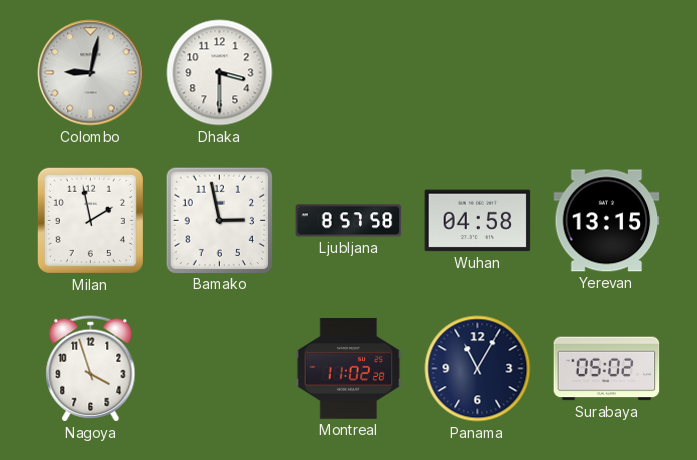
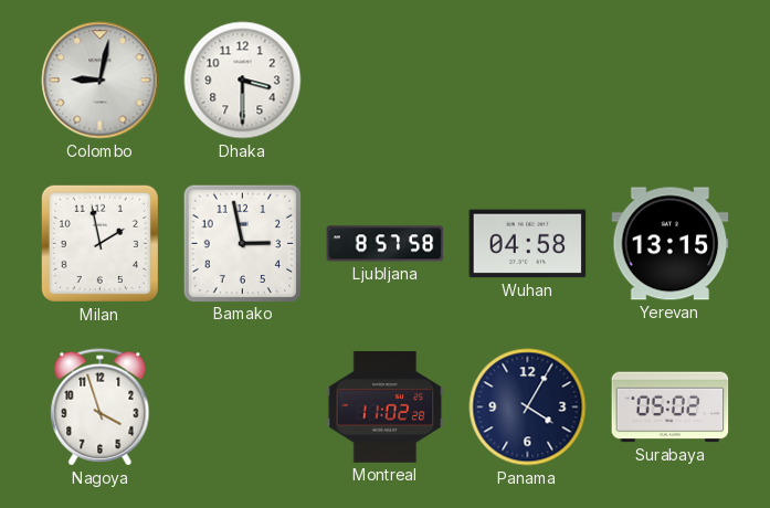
Panama: 11:05 -> 4:05 (528, 408)
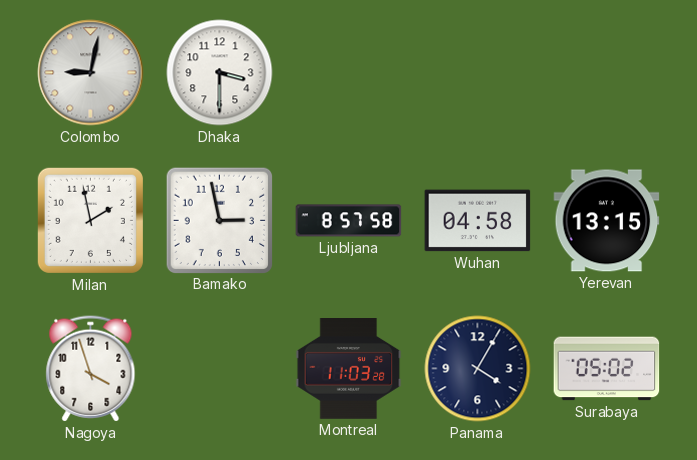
Montreal: 11:02 -> 11:03 (349, 369)
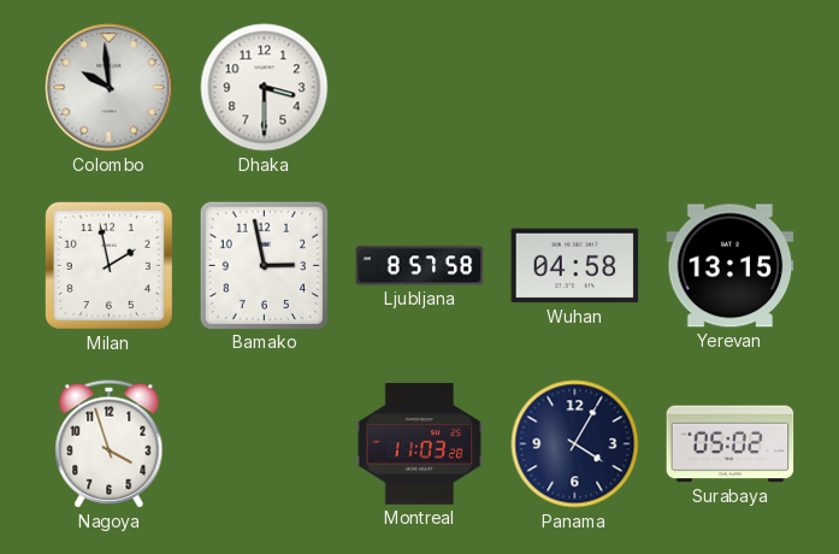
Colombo: 9:02 -> 9:59 (110, 88)
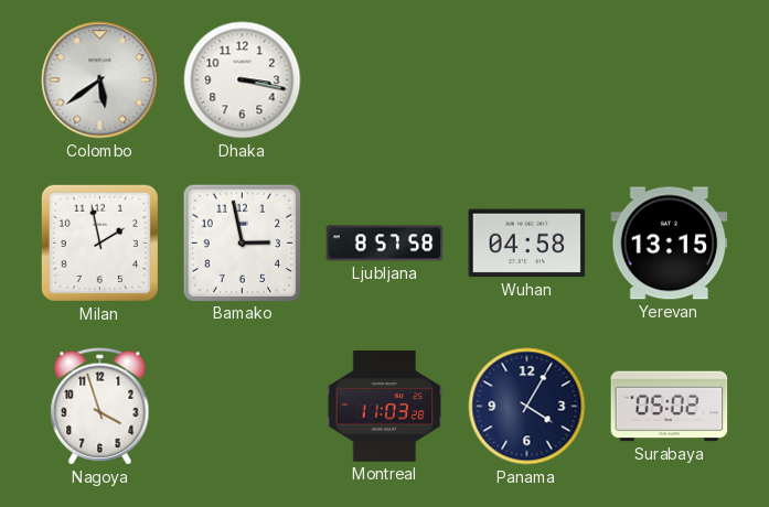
Colombo: 9:59 -> 5:39 (100, 80)
Dhaka: 3:30 -> 3:17 (243, 80)
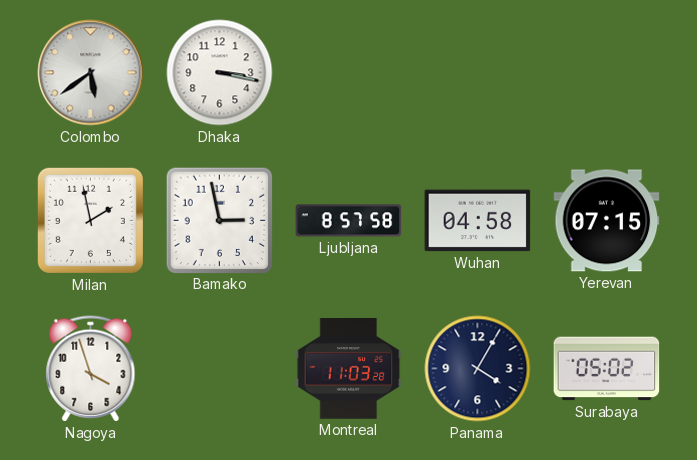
Yerevan: 13:15 -> 07:15 (607, 221)
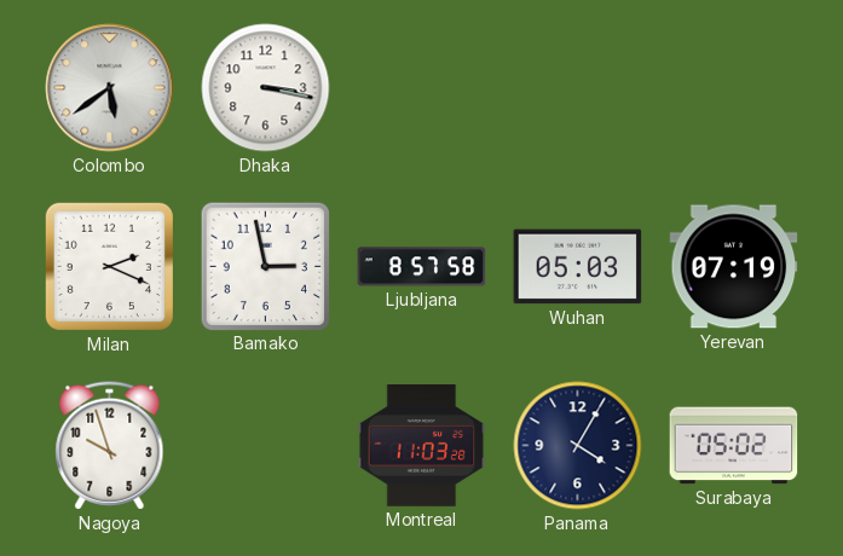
Milan: 1:58 -> 2:19 (109, 266)
Wuhan: 04:58 -> 05:03 (578, 267)
Yerevan: 07:15 -> 07:19 (734, 267)
Nagoya: 3:57 -> 9:57 (110, 446)
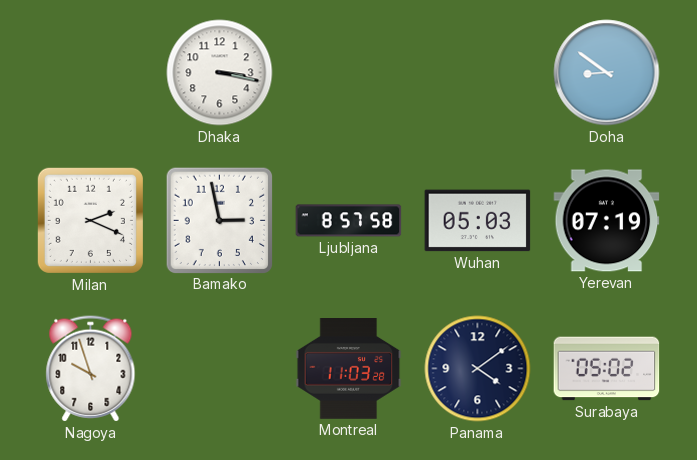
Colombo: 5:39 -> none (110, 88)
Doha: none -> 8:51 (607, 73)
Panama: 4:05 -> 4:09 (478, 369)
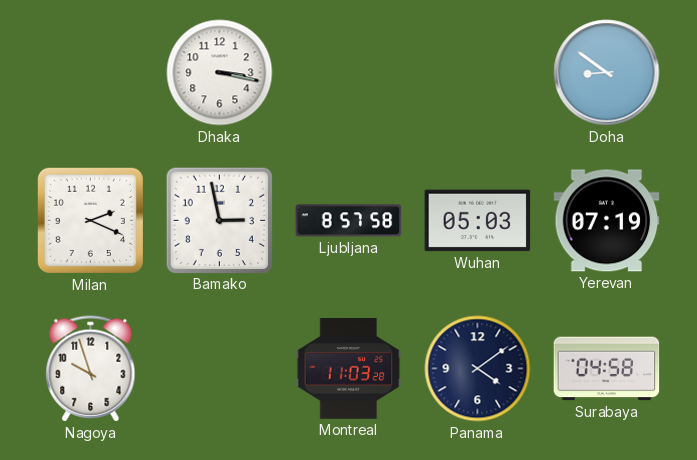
Surabaya: 05:02 -> 04:58 (607, 369)
